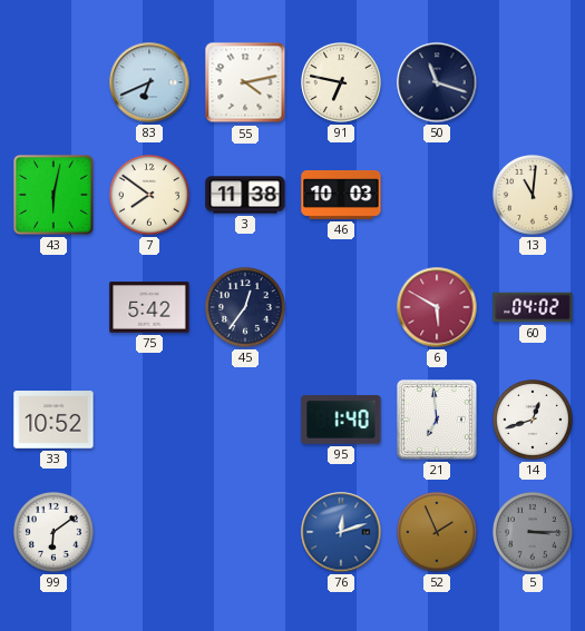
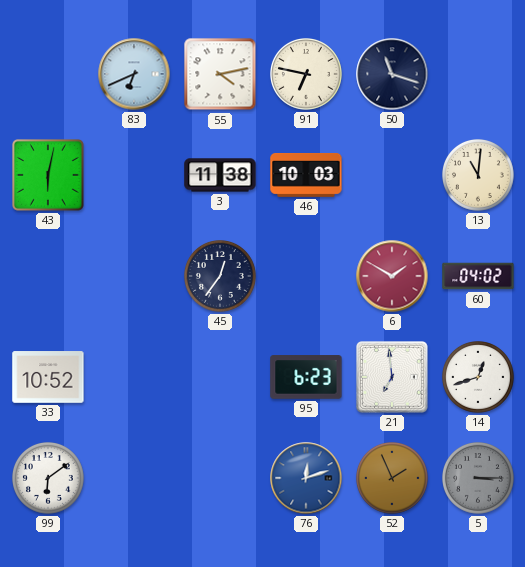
7: 7:51 -> none (150, 196)
75: 5:42 -> none (149, 307)
6: 5:50 -> 1:50 (392, 276)
95: 1:40 -> 6:23 (306, 377)
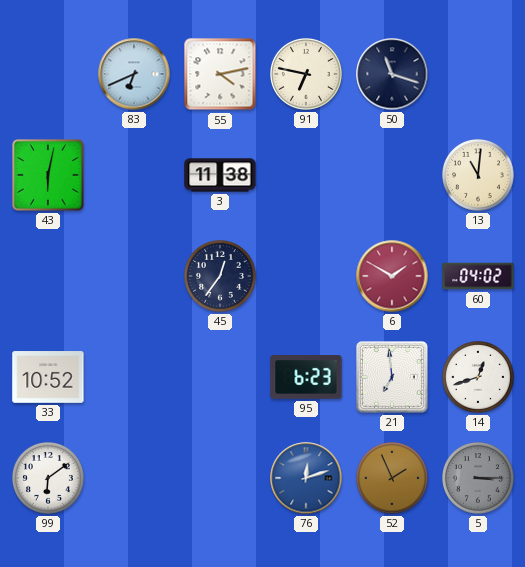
46: 10:03 -> none (306, 176)
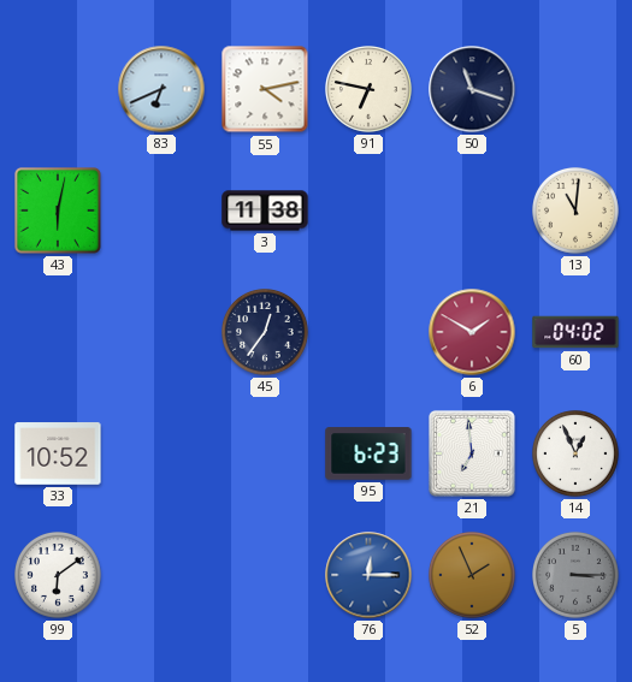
14: 12:42 -> 12:56 (577, 455)
76: 12:12 -> 12:15 (368, 575)
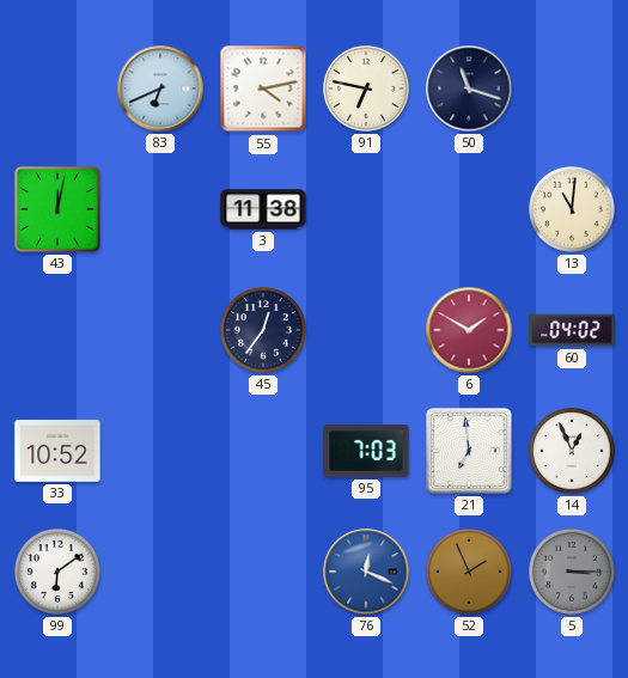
43: 6:02 -> 12:02 (59, 210)
95: 6:23 -> 7:03 (366, 451)
76: 12:15 -> 12:19 (366, 572)
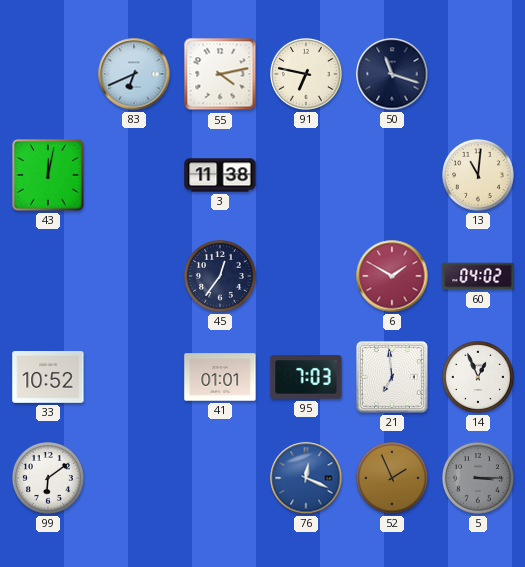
41: none -> 01:01 (220, 377)
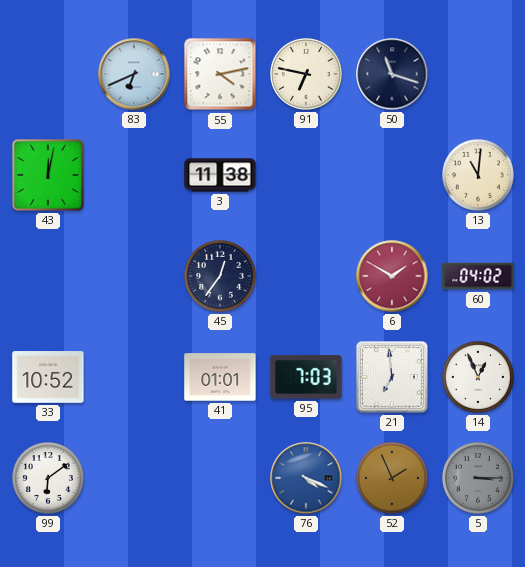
76: 12:19 -> 4:19 (306, 478)
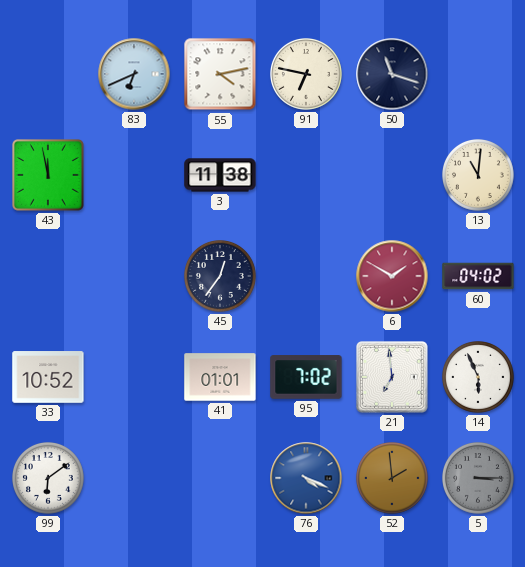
43: 12:02 -> 11:58 (49, 176)
95: 7:03 -> 7:02 (306, 377)
14: 12:56 -> 5:56 (479, 378)
52: 1:56 -> 1:59 (393, 479)
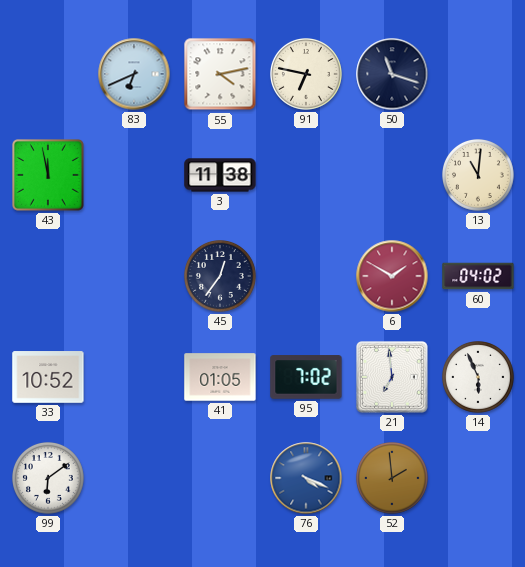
41: 01:01 -> 01:05 (220, 377)
5: 3:15 -> none (479, 479)
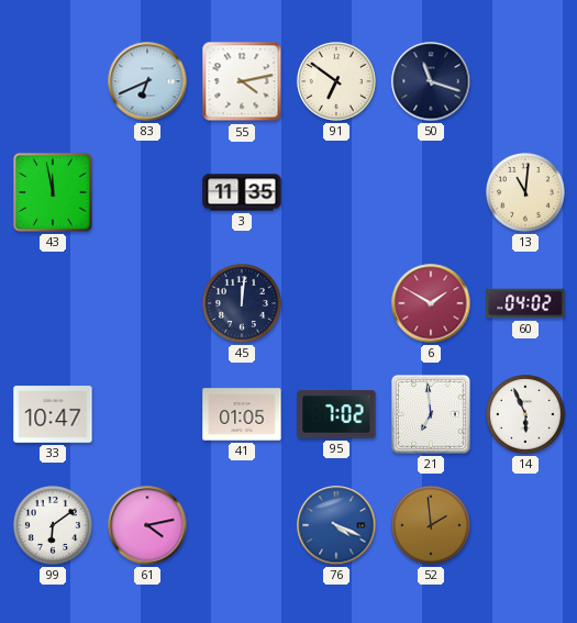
91: 6:47 -> 6:51 (337, 82)
3: 11:38 -> 11:35 (242, 192)
45: 12:36 -> 12:01 (243, 304)
33: 10:52 -> 10:47 (53, 414)
61: none -> 4:13 (147, 525)
